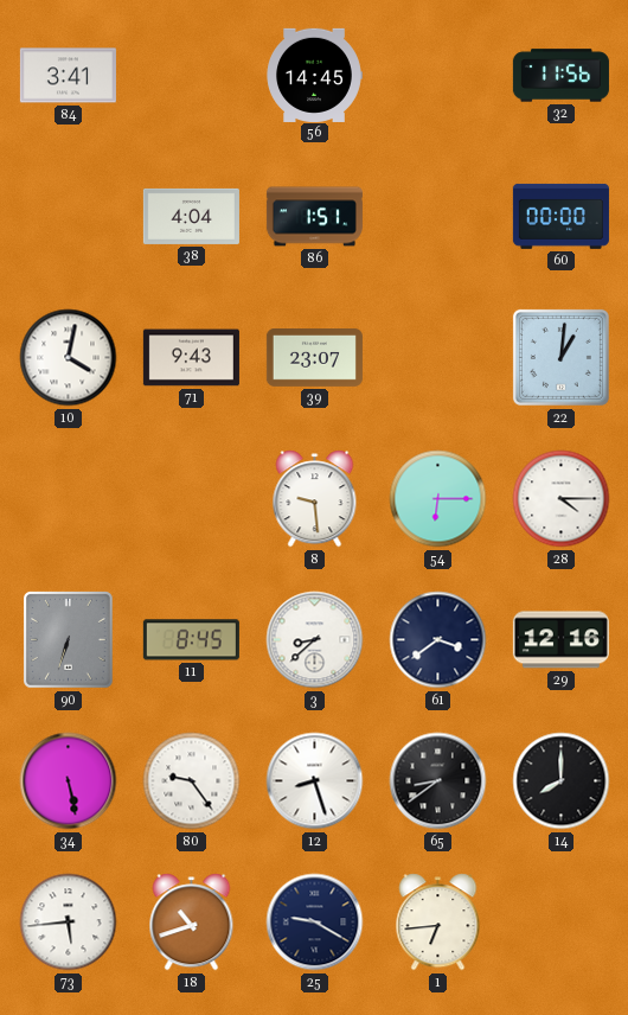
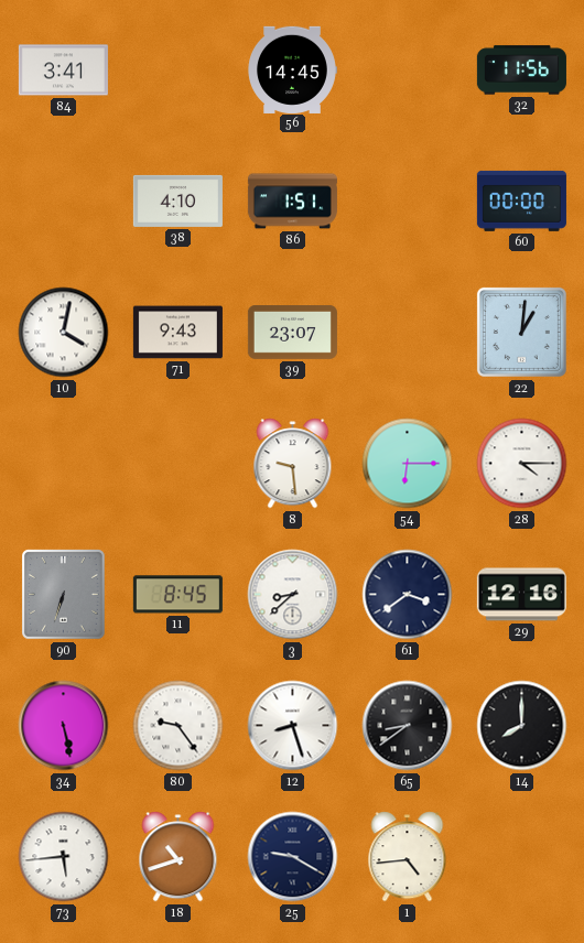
38: 4:04 -> 4:10 (177, 200)
1: 6:44 -> 4:44 (408, 857)
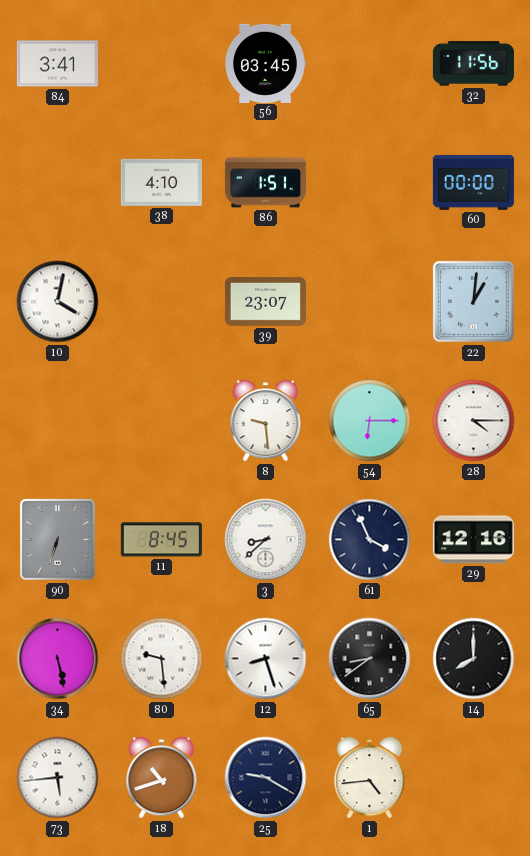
56: 14:45 -> 03:45 (265, 63)
71: 9:43 -> none (177, 333)
61: 3:39 -> 3:56 (370, 540)
80: 9:24 -> 9:29 (162, 659)
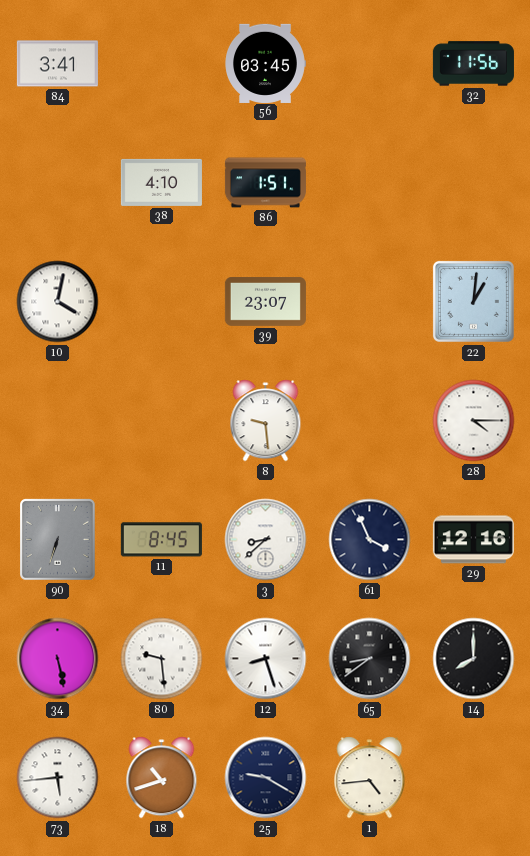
60: 00:00 -> none (473, 182)
54: 6:15 -> none (370, 421)
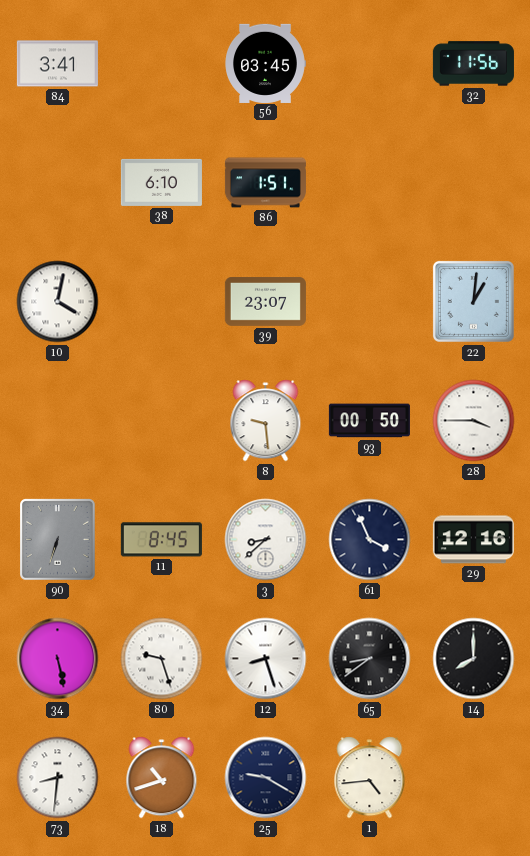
38: 4:10 -> 6:10 (161, 182)
93: none -> 00:50 (369, 421)
28: 4:15 -> 3:45 (474, 421)
80: 9:29 -> 9:27 (162, 659)
73: 5:44 -> 8:31 (58, 778)
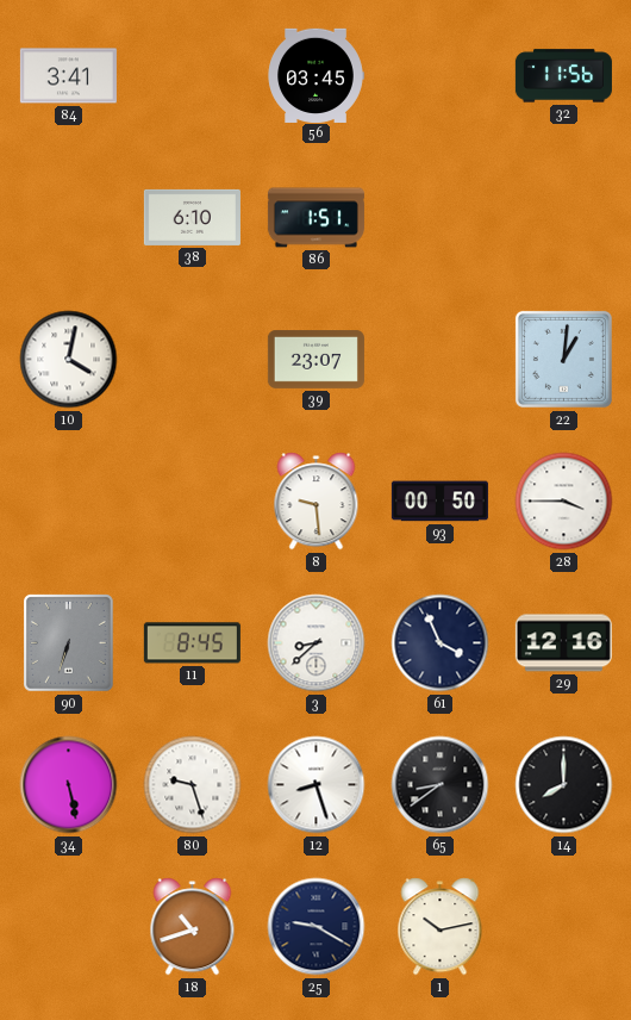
73: 8:31 -> none (58, 778)
1: 4:44 -> 10:13 (441, 927)
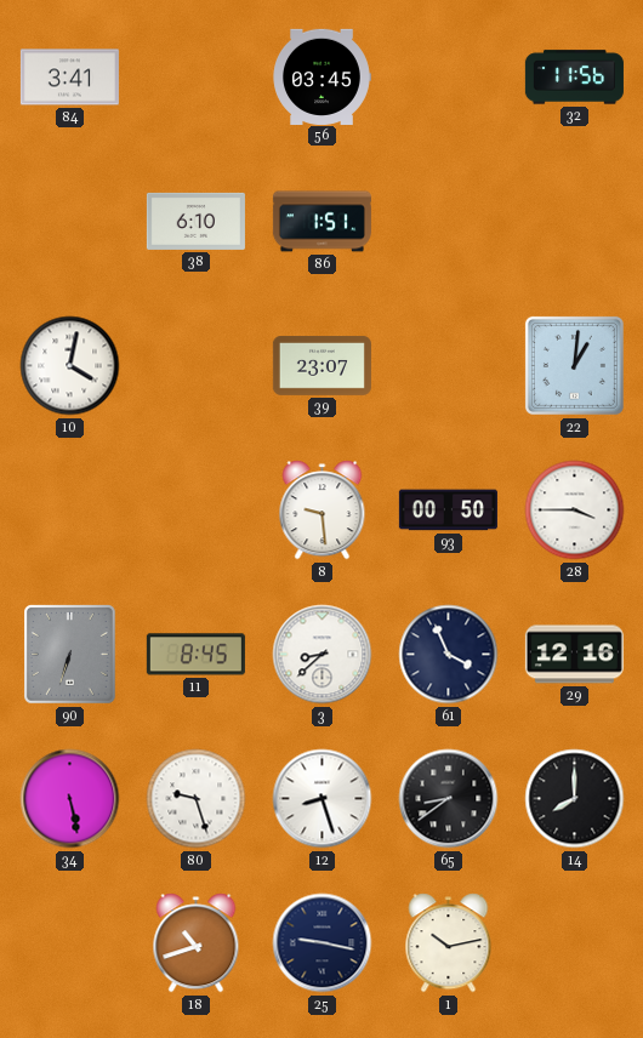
25: 9:20 -> 9:17 (323, 943)
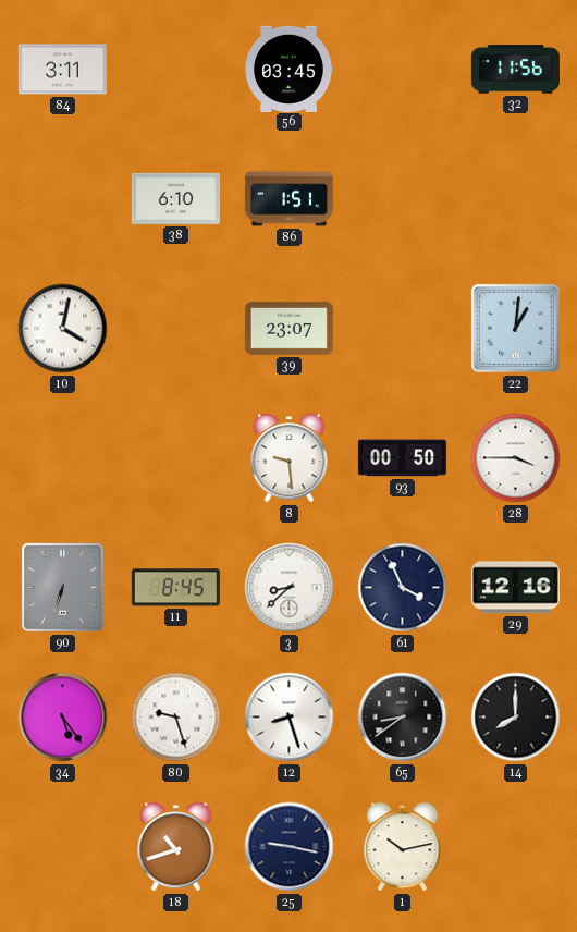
84: 3:41 -> 3:11 (62, 70)
34: 5:28 -> 5:24 (63, 718)
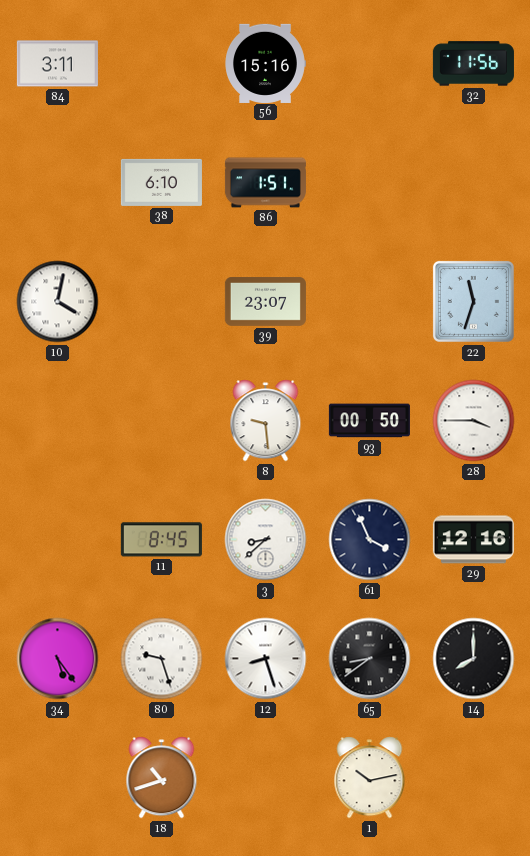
56: 03:45 -> 15:16 (265, 63)
22: 1:01 -> 11:33 (473, 301)
90: 6:33 -> none (63, 588)
25: 9:17 -> none (290, 847)
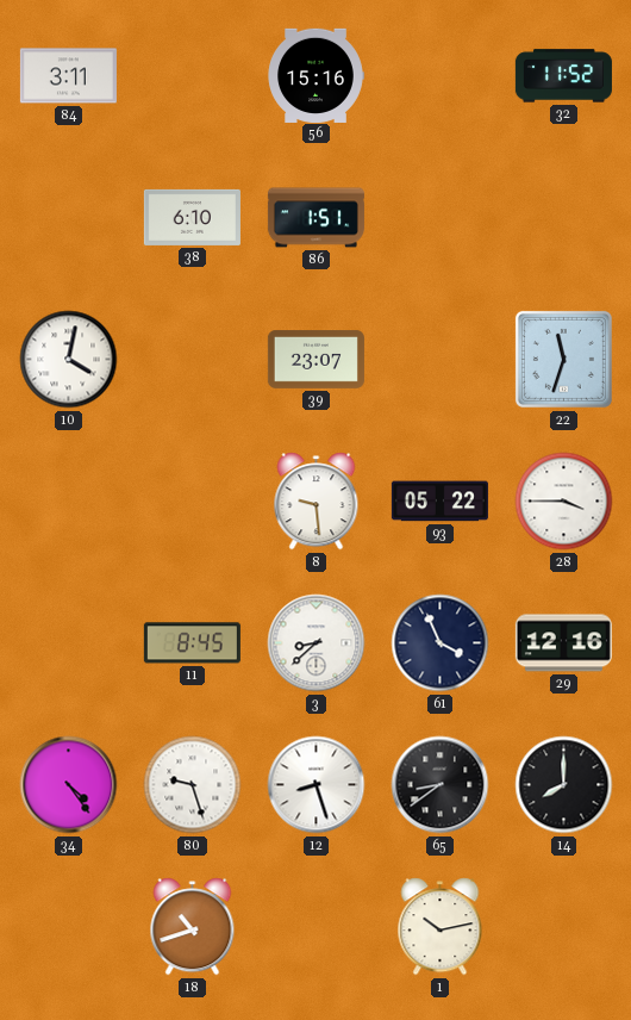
32: 11:56 -> 11:52 (563, 76)
93: 00:50 -> 05:22 (439, 502)
34: 5:24 -> 4:24 (69, 785)
